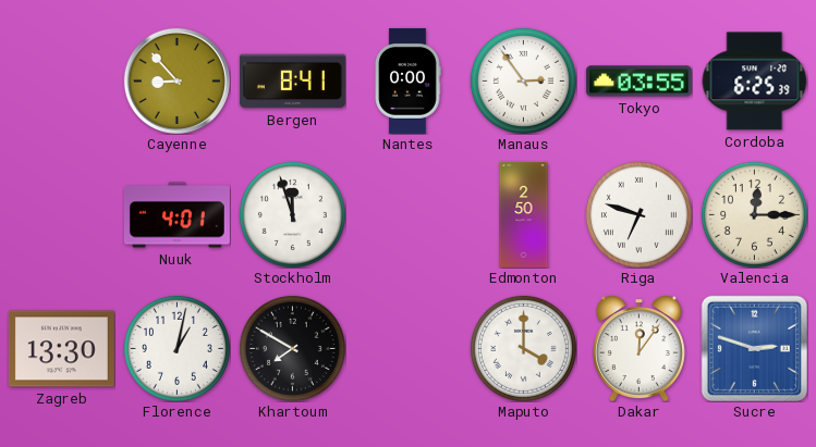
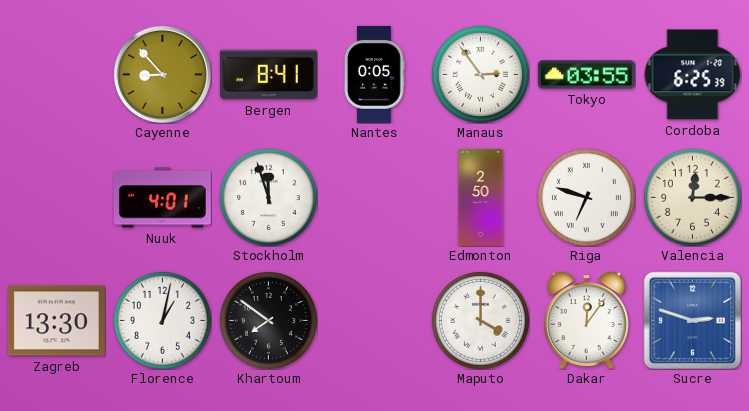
Nantes: 0:00 -> 0:05 (374, 74)
Khartoum: 7:50 -> 7:51 (268, 320)
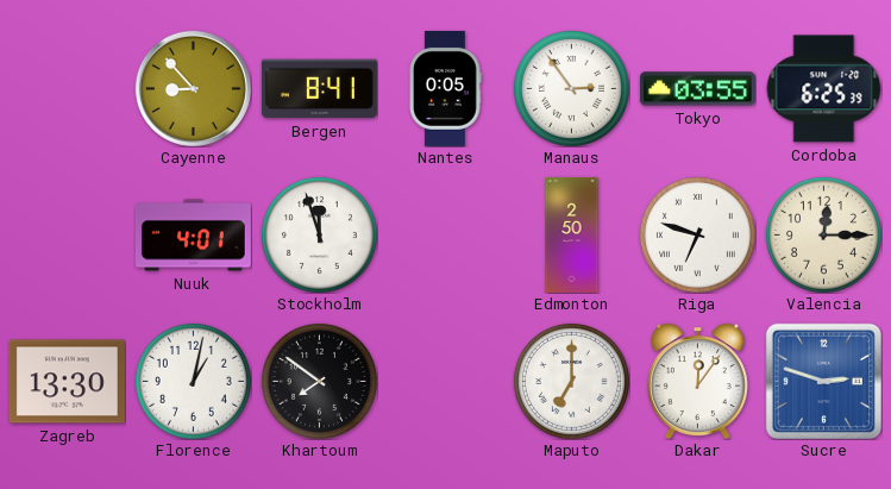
Maputo: 4:00 -> 7:00 (571, 381)
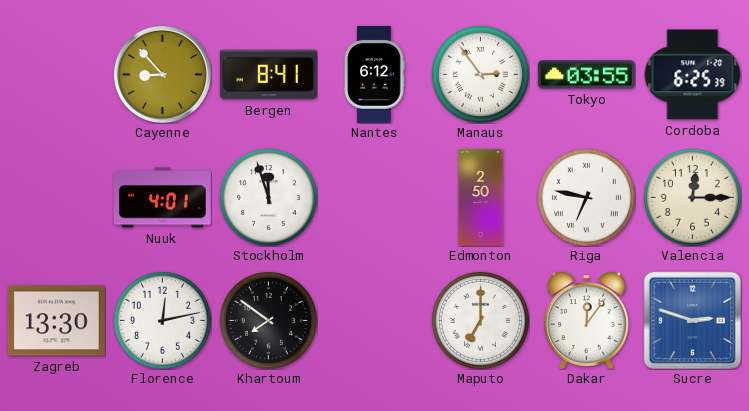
Nantes: 0:05 -> 6:12 (374, 74)
Riga: 6:48 -> 6:47 (586, 197)
Florence: 1:02 -> 12:13 (162, 320)
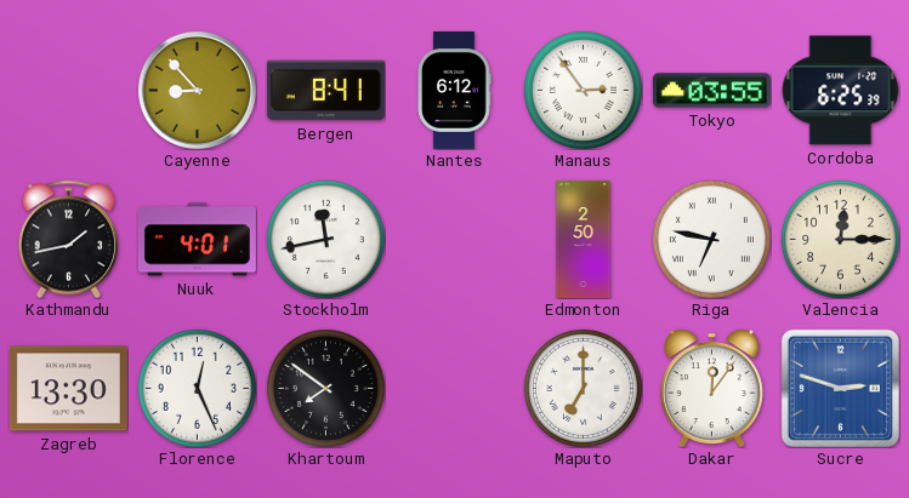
Kathmandu: none -> 1:43 (69, 239)
Stockholm: 11:57 -> 11:43 (325, 239)
Florence: 12:13 -> 12:26 (197, 388)
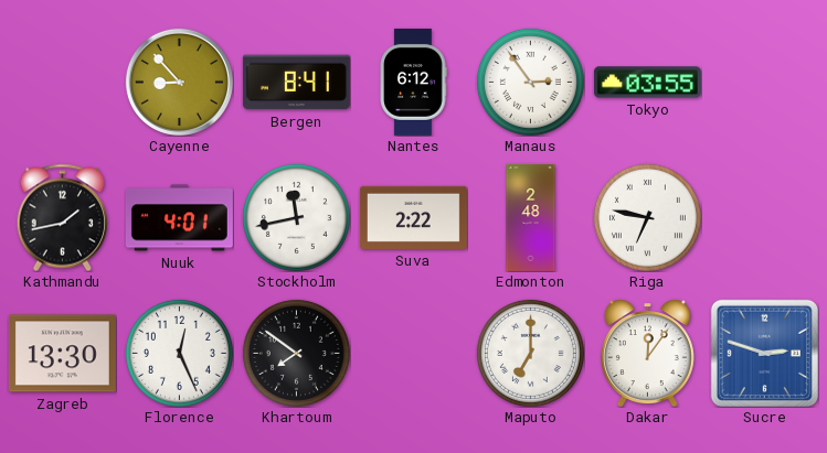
Cordoba: 6:25 -> none (840, 91)
Suva: none -> 2:22 (413, 217)
Edmonton: 2:50 -> 2:48 (531, 217)
Valencia: 12:15 -> none (840, 239)
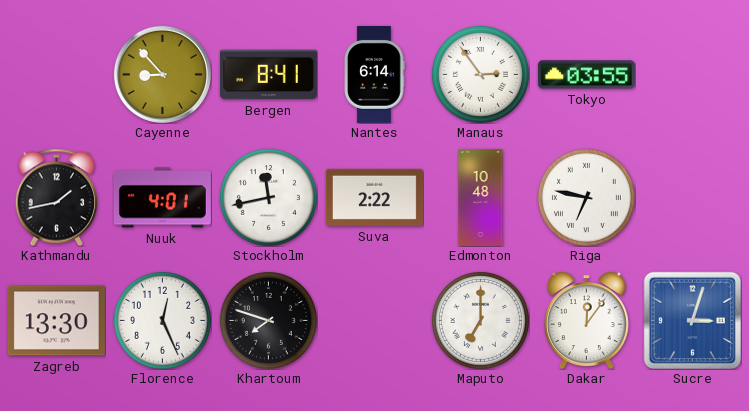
Nantes: 6:12 -> 6:14 (374, 74)
Edmonton: 2:48 -> 10:48 (481, 197)
Khartoum: 7:51 -> 7:48 (268, 320)
Sucre: 2:48 -> 3:03 (692, 320)
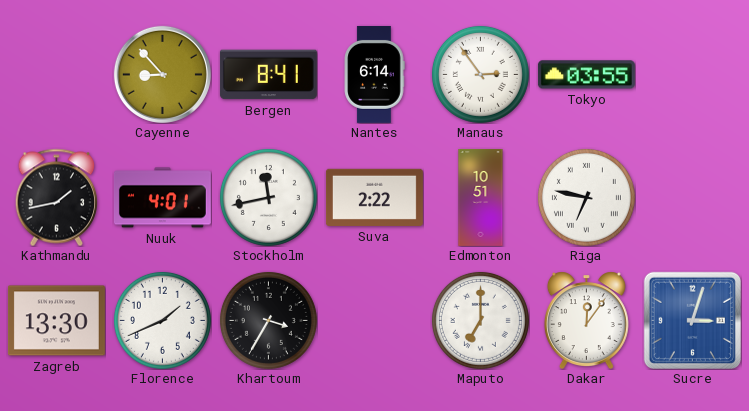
Edmonton: 10:48 -> 10:51 (481, 197)
Florence: 12:26 -> 1:41 (162, 320)
Khartoum: 7:48 -> 3:35 (268, 320)
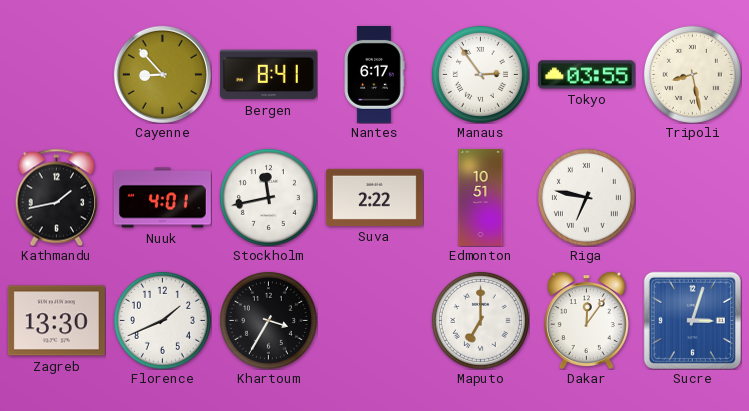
Nantes: 6:14 -> 6:17 (374, 74)
Tripoli: none -> 8:28 (692, 74)
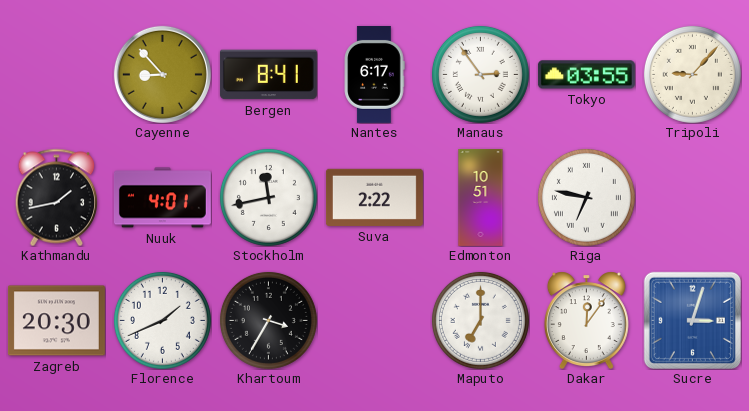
Tripoli: 8:28 -> 9:07 (692, 74)
Zagreb: 13:30 -> 20:30 (56, 321)
